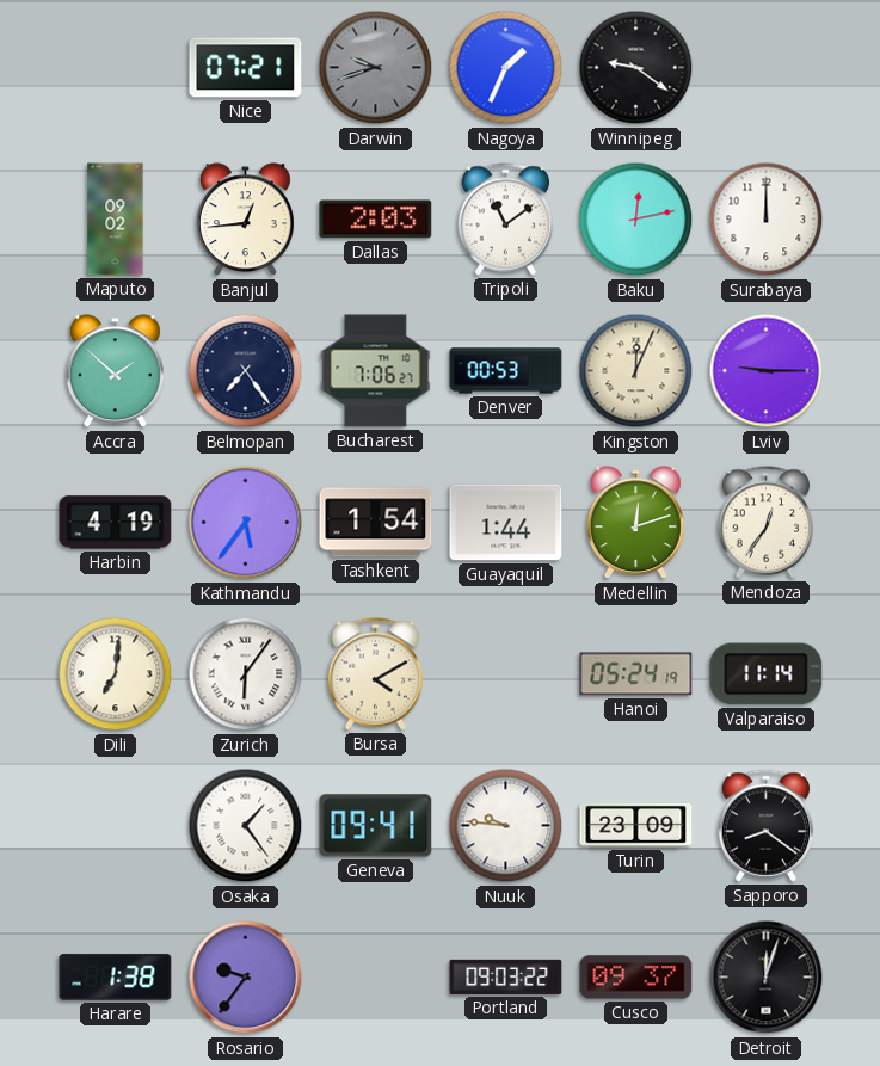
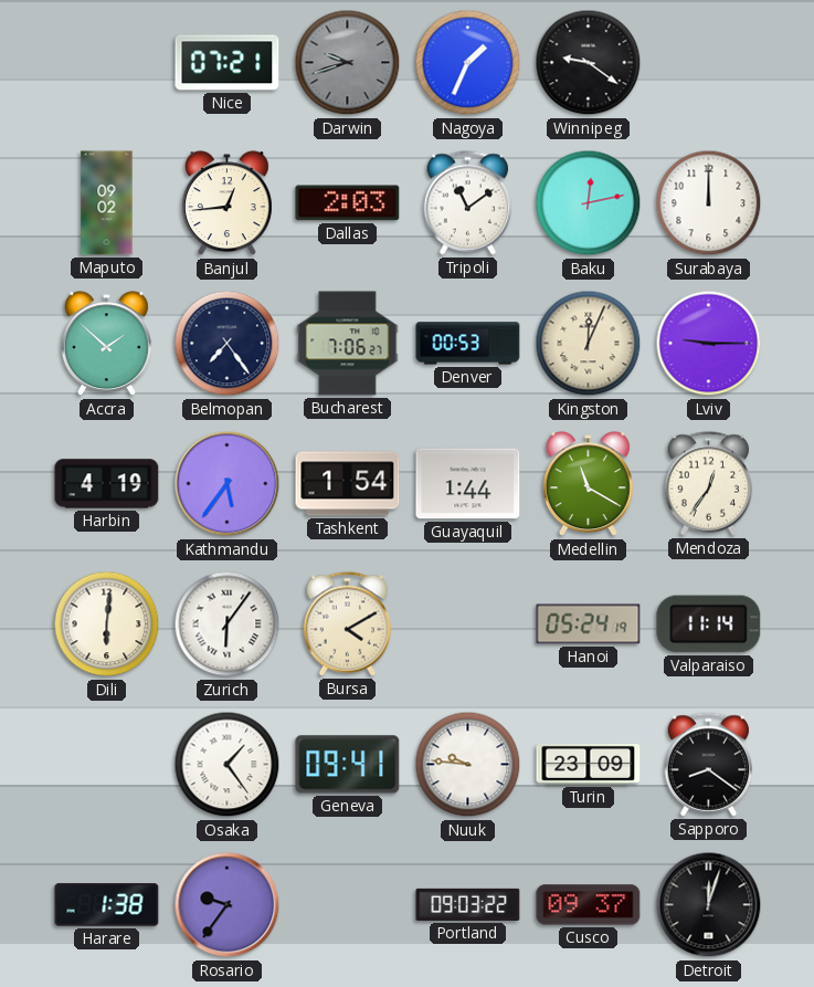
Medellin: 12:12 -> 11:20 (588, 484)
Dili: 7:01 -> 6:01 (107, 624)
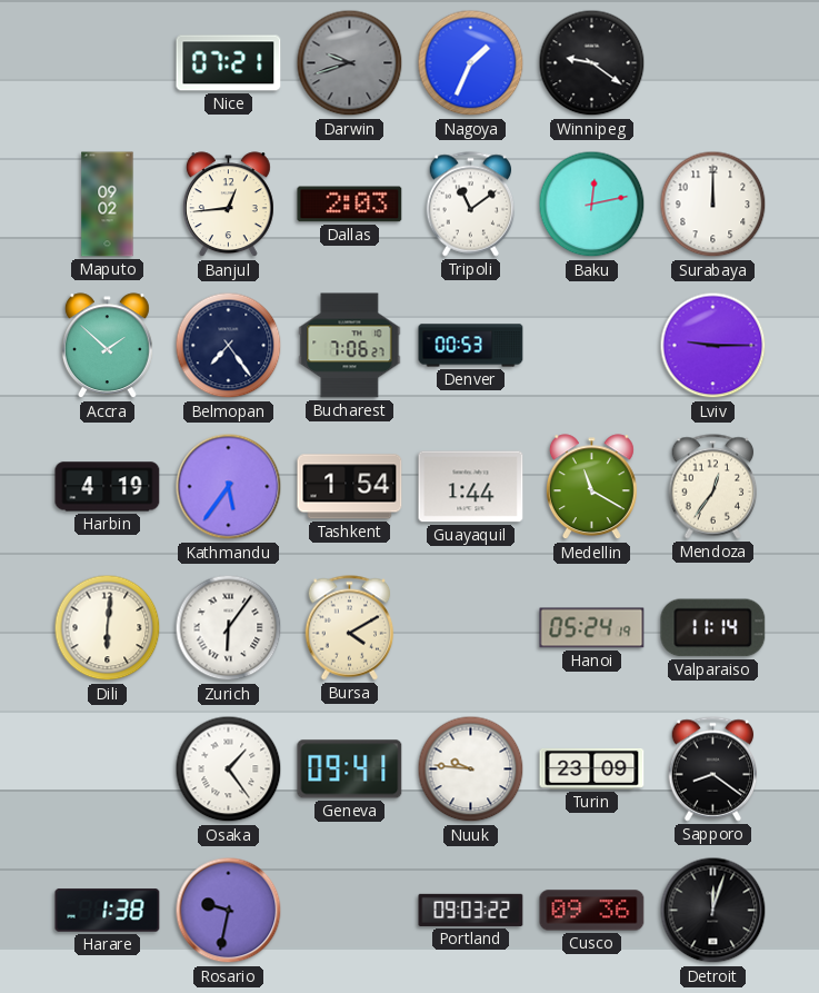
Kingston: 12:04 -> none (589, 344)
Rosario: 9:36 -> 9:32 (229, 911)
Cusco: 09:37 -> 09:36 (592, 911)
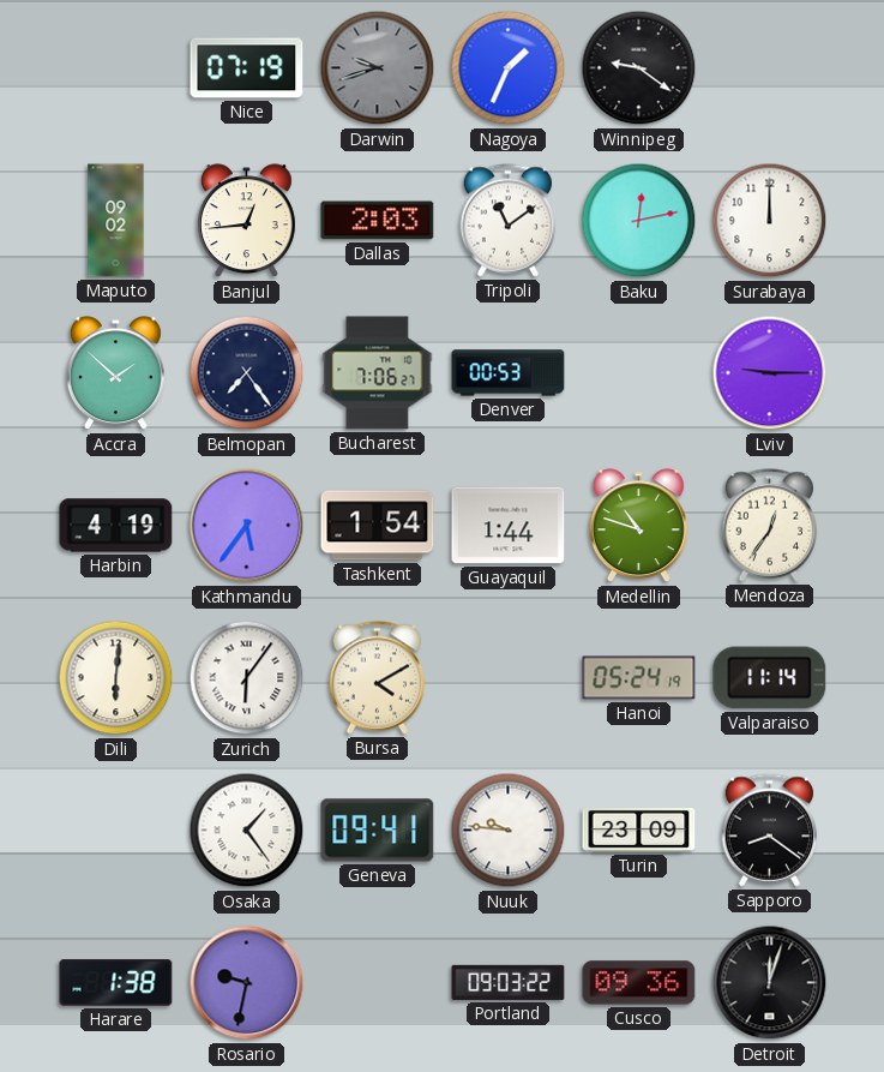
Nice: 07:21 -> 07:19 (247, 68)
Medellin: 11:20 -> 10:48 (638, 526)
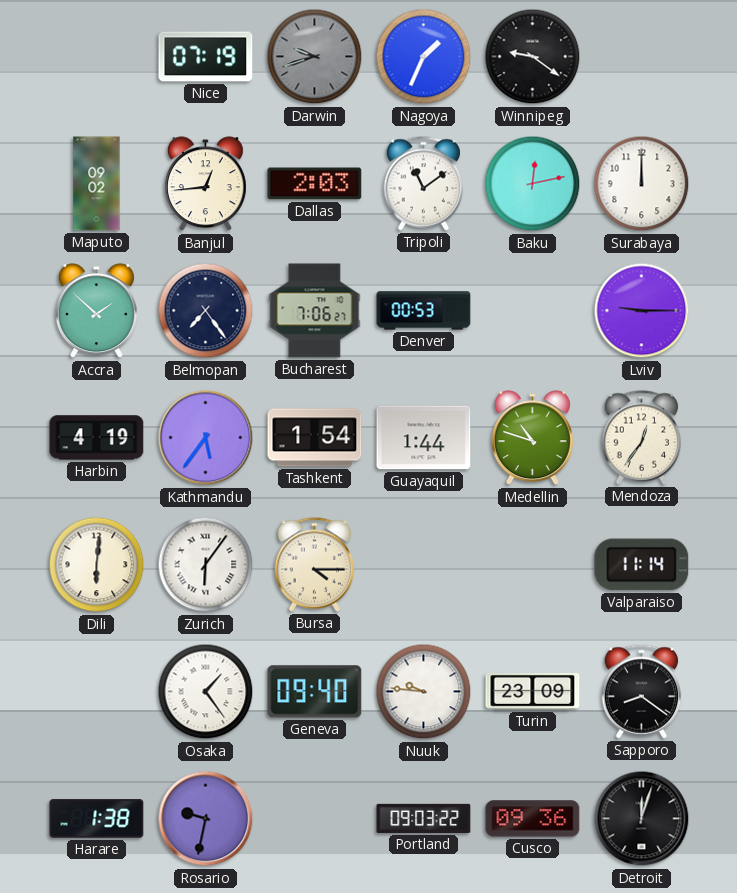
Bursa: 4:10 -> 4:15 (315, 565)
Hanoi: 05:24 -> none (639, 678)
Geneva: 09:41 -> 09:40 (315, 692)
